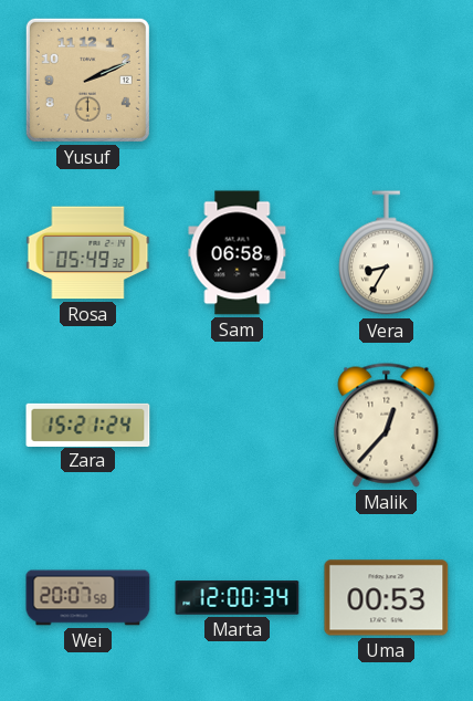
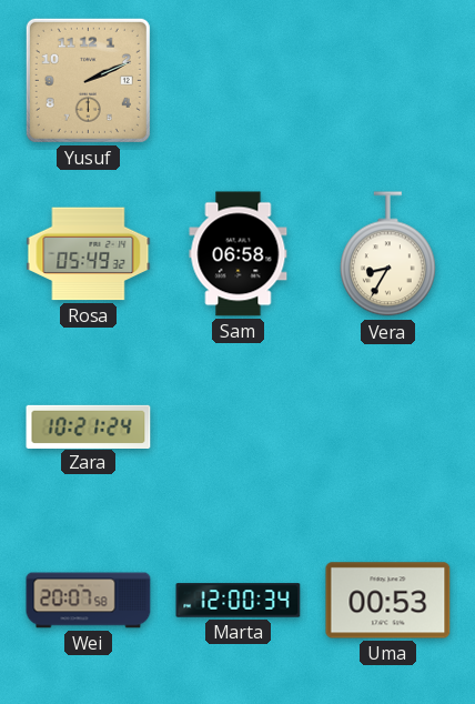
Zara: 15:21 -> 10:21 (89, 426)
Malik: 12:37 -> none (387, 426)
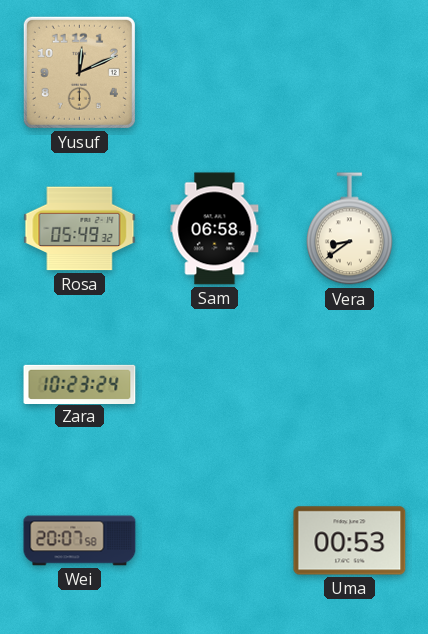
Yusuf: 2:11 -> 12:11 (79, 72)
Vera: 8:35 -> 8:39 (350, 229)
Zara: 10:21 -> 10:23 (80, 384)
Marta: 12:00 -> none (239, 601)
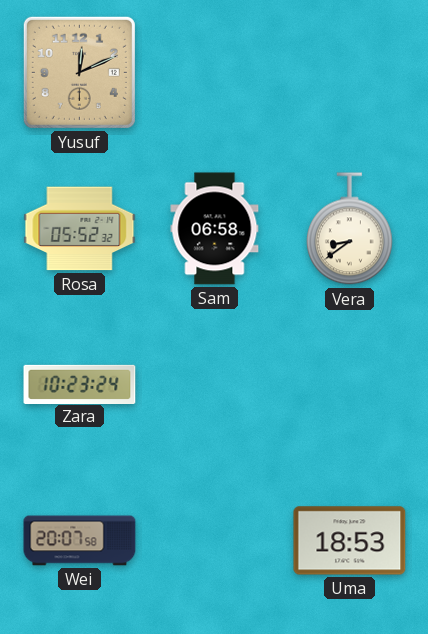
Rosa: 05:49 -> 05:52 (80, 229)
Uma: 00:53 -> 18:53 (350, 541)
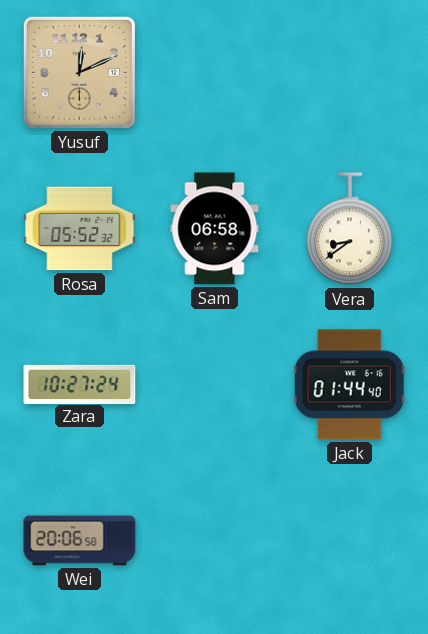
Zara: 10:23 -> 10:27 (80, 384)
Jack: none -> 01:44 (349, 385)
Wei: 20:07 -> 20:06 (80, 541)
Uma: 18:53 -> none (350, 541)
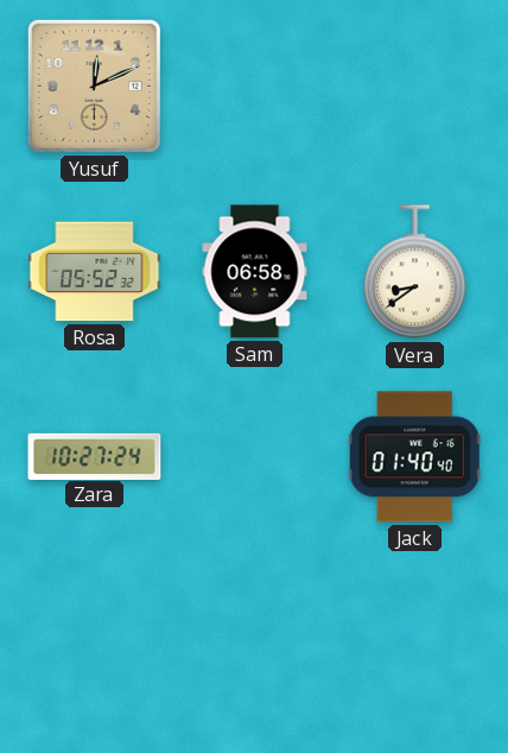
Jack: 01:44 -> 01:40 (414, 457)
Wei: 20:06 -> none (80, 541)
